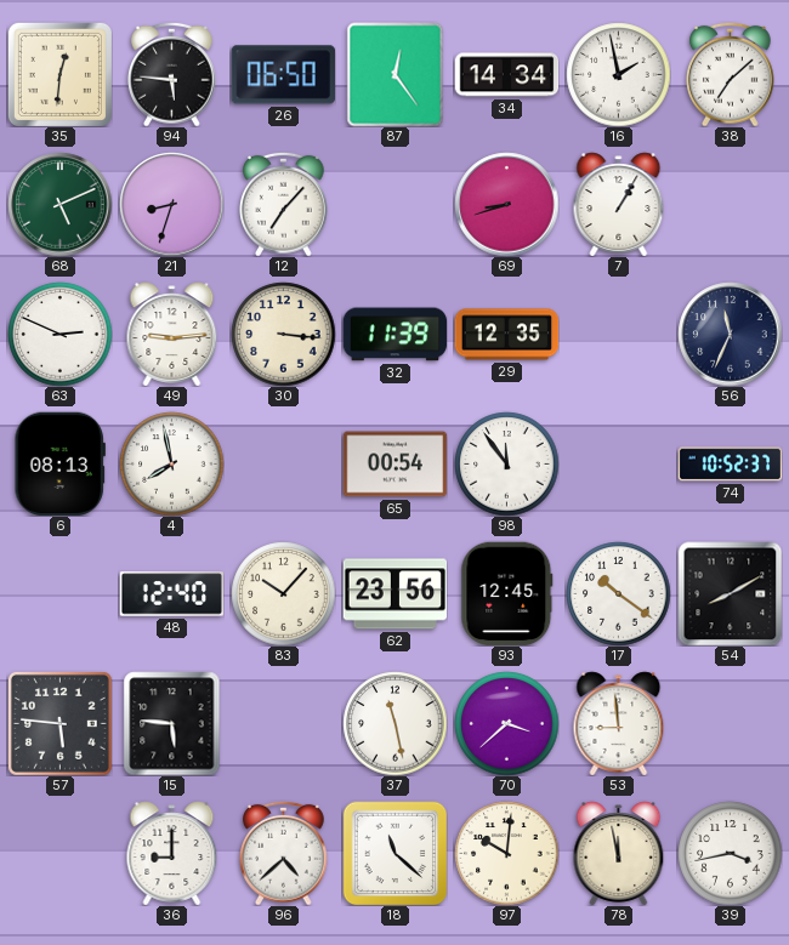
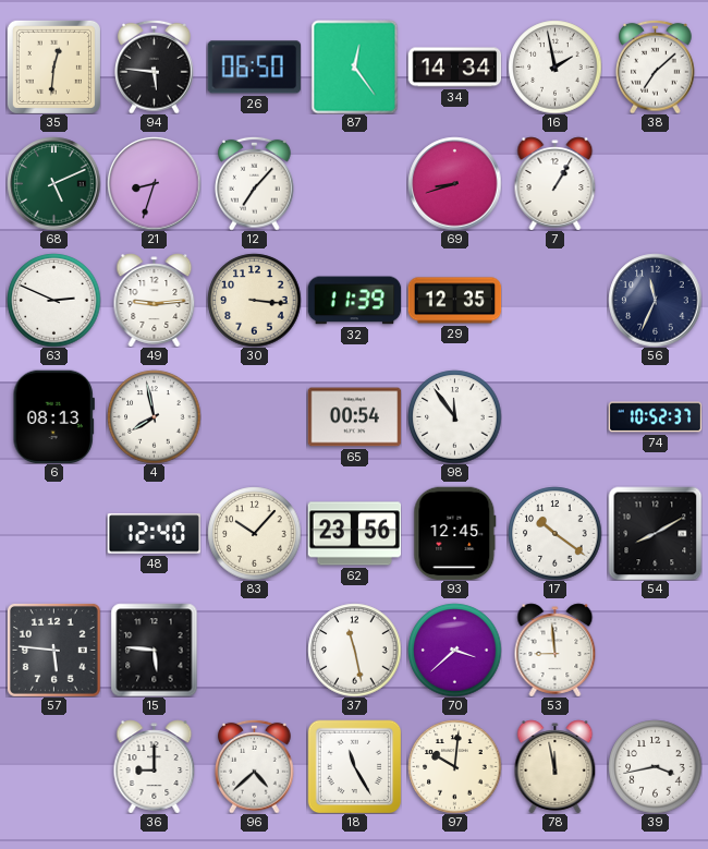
18: 11:22 -> 11:25 (354, 766)
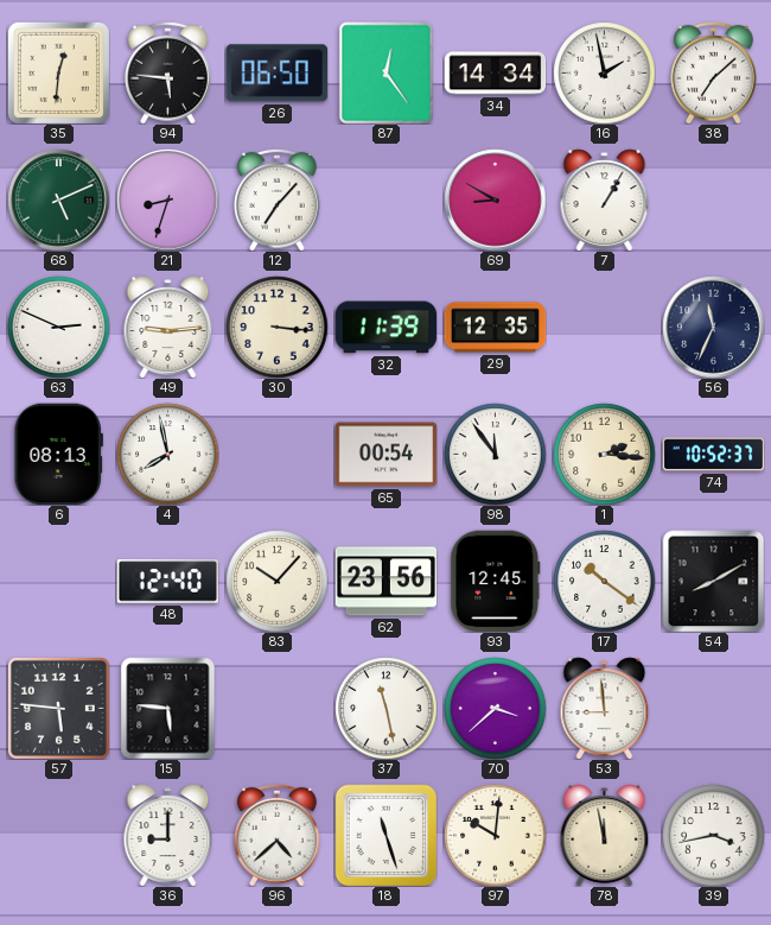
69: 8:42 -> 8:50 (495, 199)
1: none -> 2:16 (604, 454)
18: 11:25 -> 11:27 (385, 835)
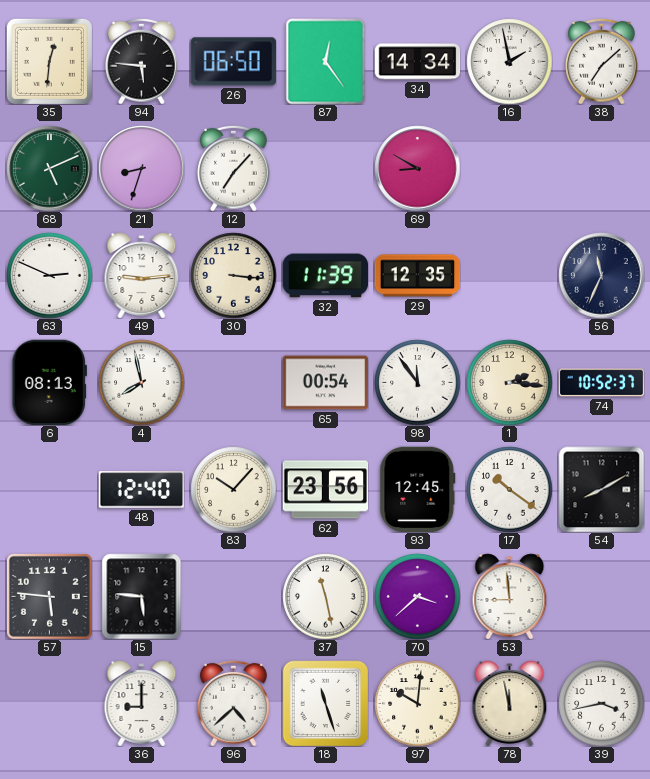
7: 1:05 -> none (605, 199)
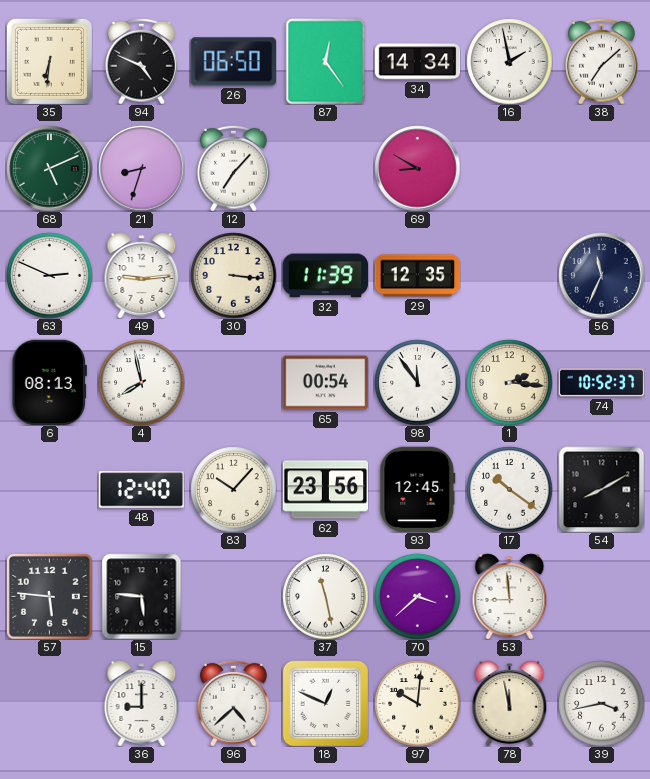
35: 12:31 -> 6:31 (49, 61)
94: 5:46 -> 4:49 (142, 61)
18: 11:27 -> 12:49 (325, 703)
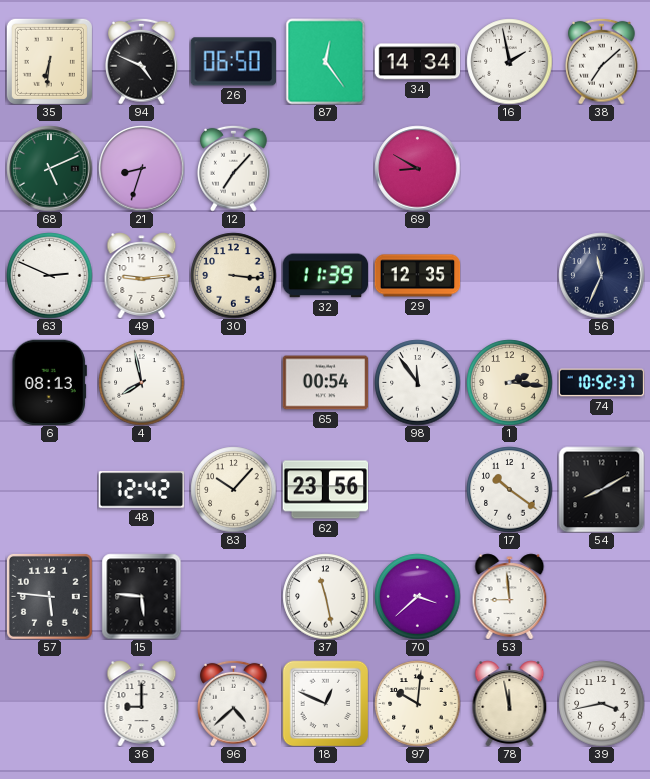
48: 12:40 -> 12:42 (141, 490)
93: 12:45 -> none (418, 489)
